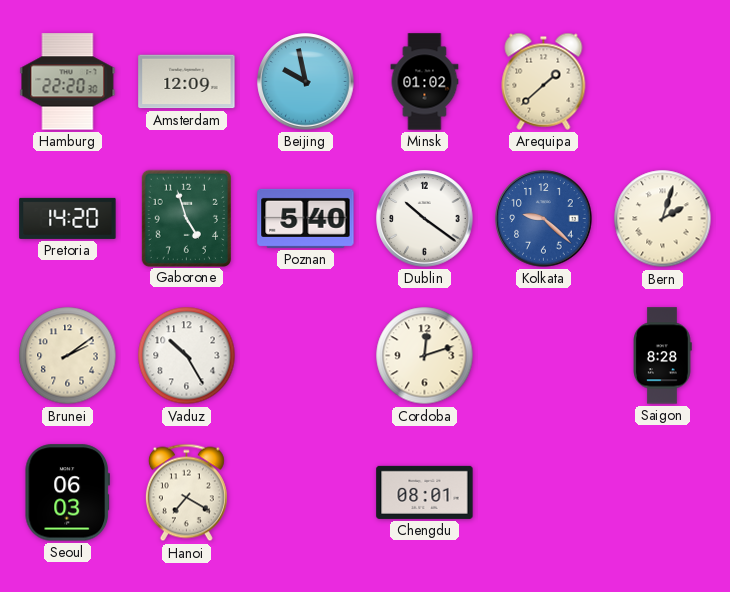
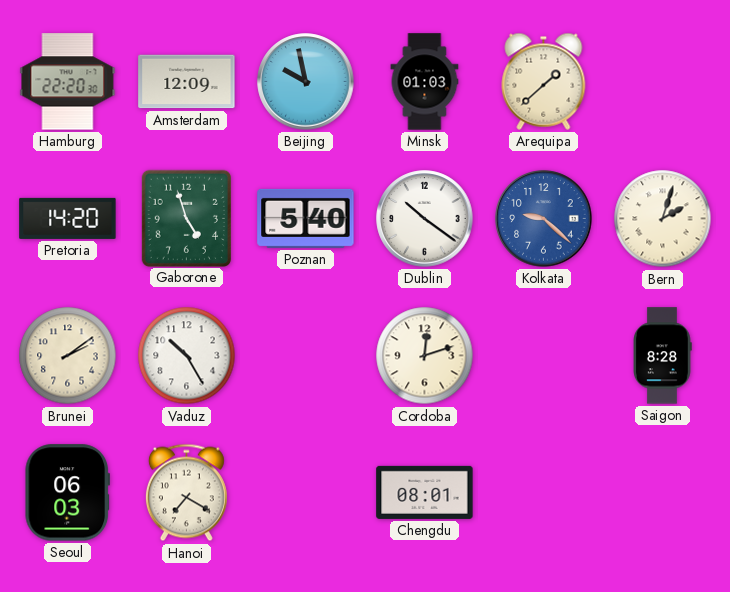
Minsk: 01:02 -> 01:03 (425, 82)
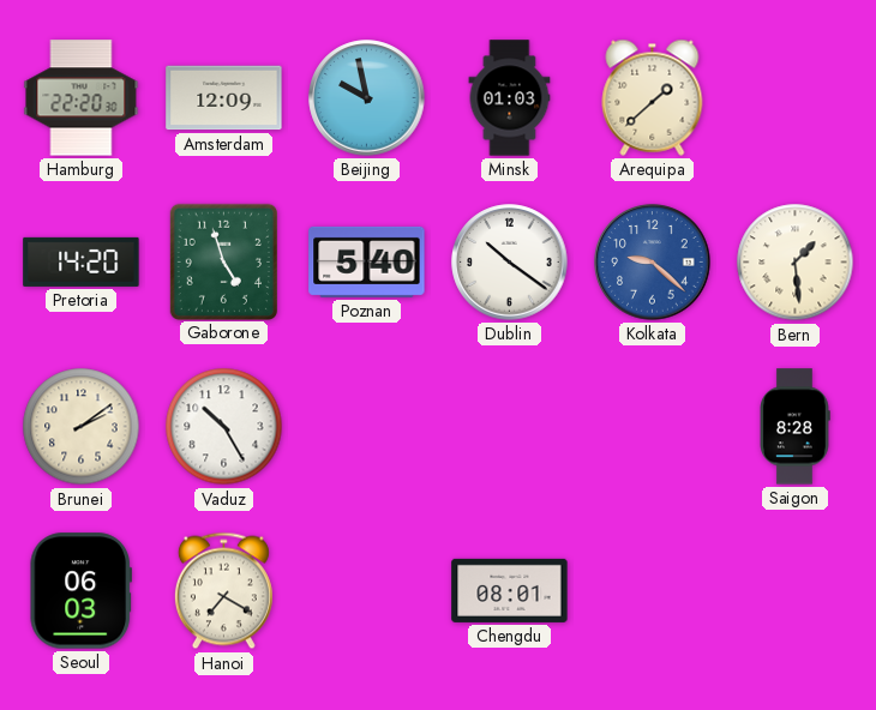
Bern: 2:03 -> 1:29 (796, 263)
Cordoba: 12:12 -> none (425, 356)
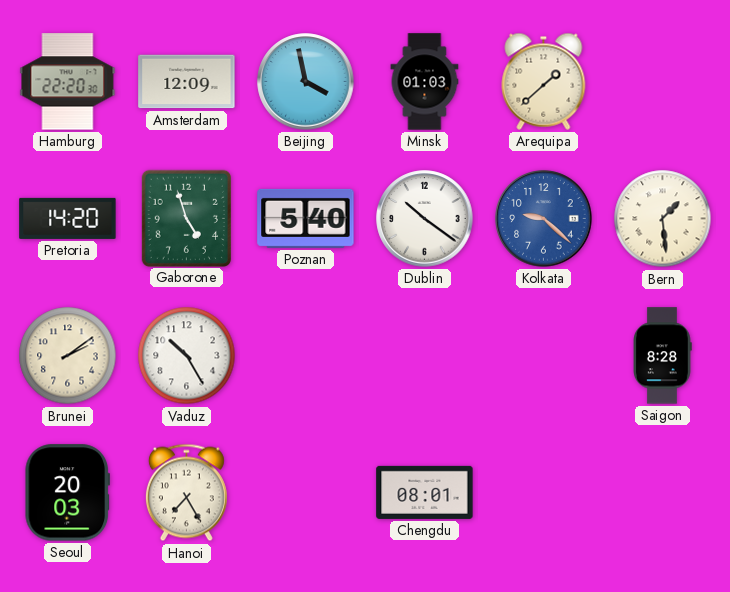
Beijing: 9:58 -> 3:58 (306, 82)
Seoul: 06:03 -> 20:03 (67, 493)
Hanoi: 7:20 -> 7:25 (186, 493)
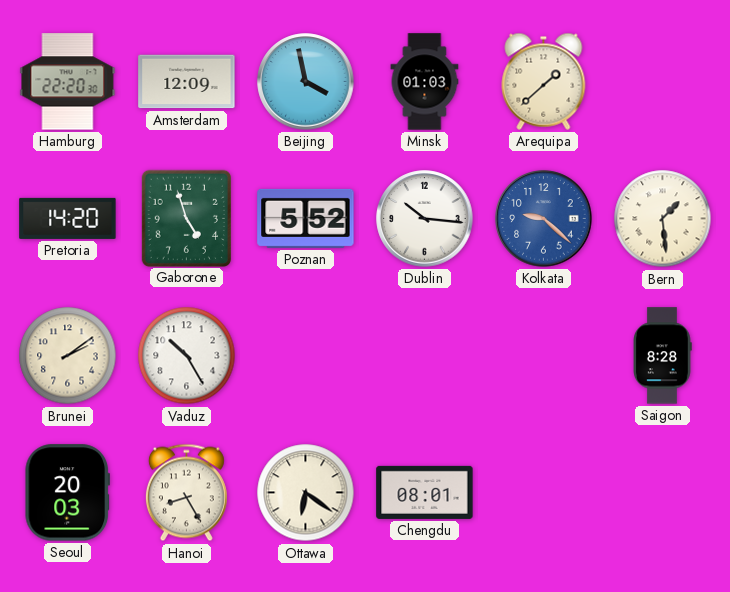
Poznan: 5:40 -> 5:52 (306, 218)
Dublin: 10:21 -> 10:16 (425, 219)
Hanoi: 7:25 -> 8:25 (186, 493)
Ottawa: none -> 6:21 (306, 493)
